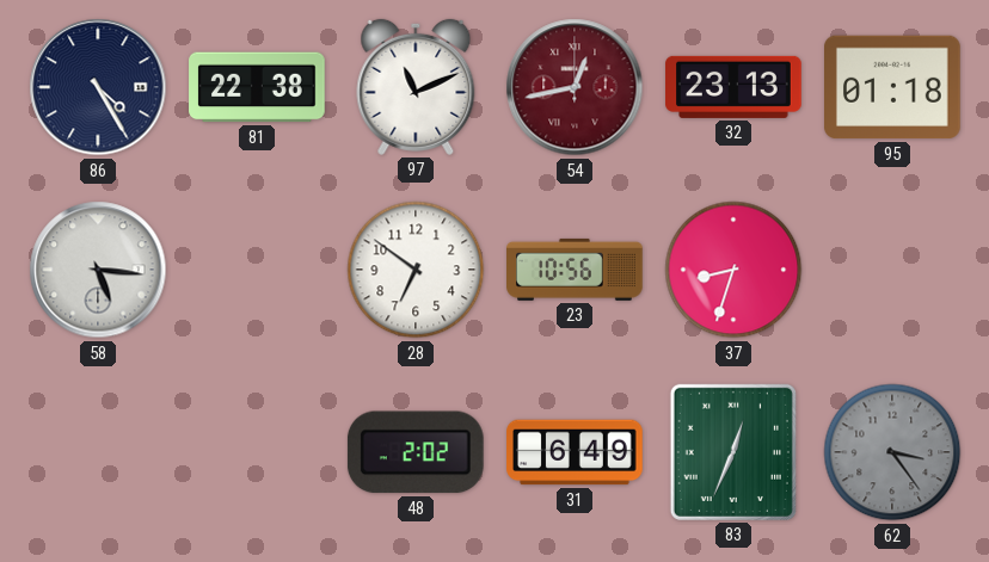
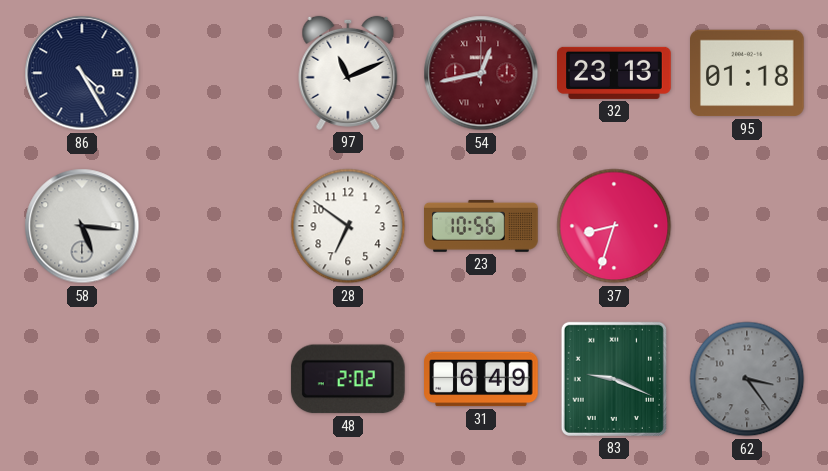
81: 22:38 -> none (257, 87)
83: 12:34 -> 9:19 (614, 379)
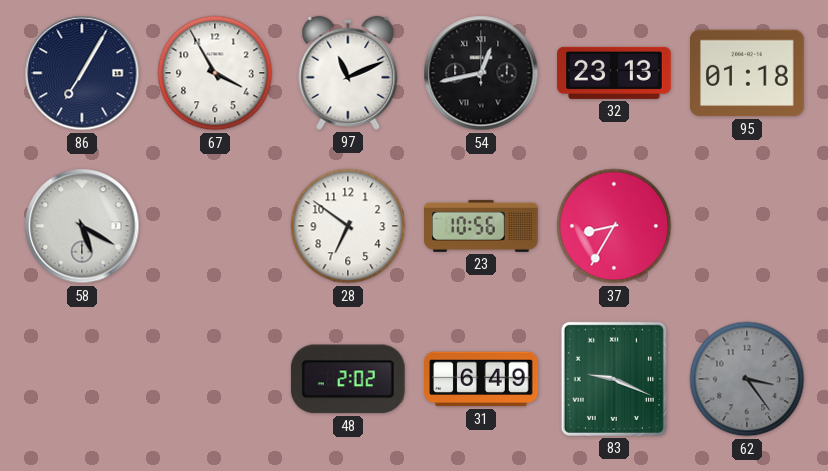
86: 4:25 -> 7:05 (82, 73)
67: none -> 3:55 (215, 73)
54 dial: burgundy -> black (481, 73)
58: 5:16 -> 5:20 (82, 226)
37: 8:33 -> 8:35 (614, 226)
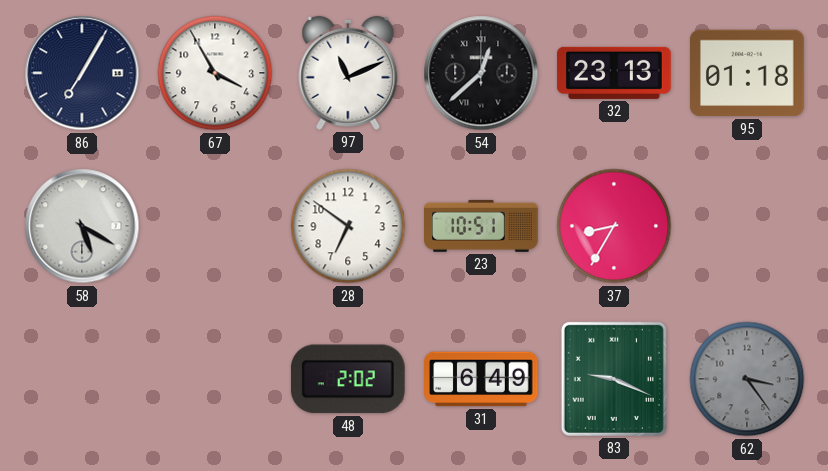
54: 12:43 -> 12:38 (481, 73)
23: 10:56 -> 10:51 (482, 226)
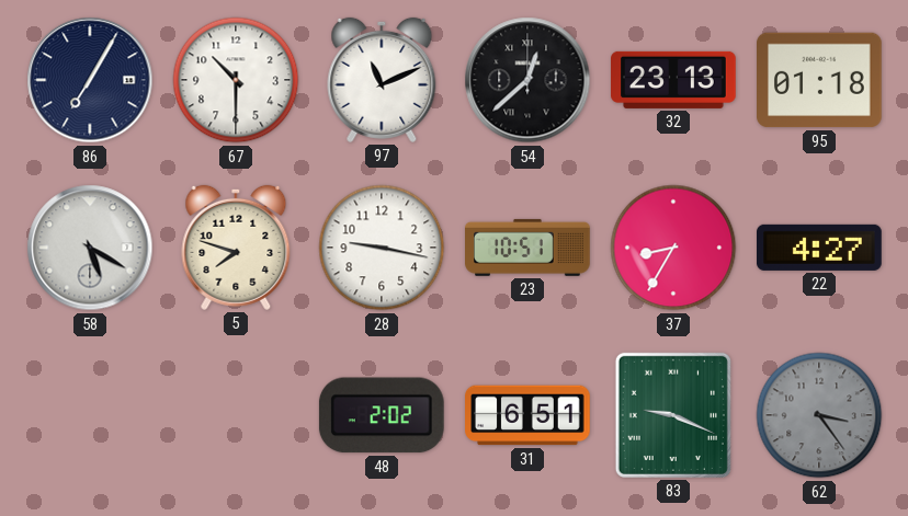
67: 3:55 -> 10:30 (236, 80)
5: none -> 7:48 (236, 248)
28: 6:51 -> 9:17 (382, 248)
22: none -> 4:27 (820, 248)
31: 6:49 -> 6:51 (527, 415)
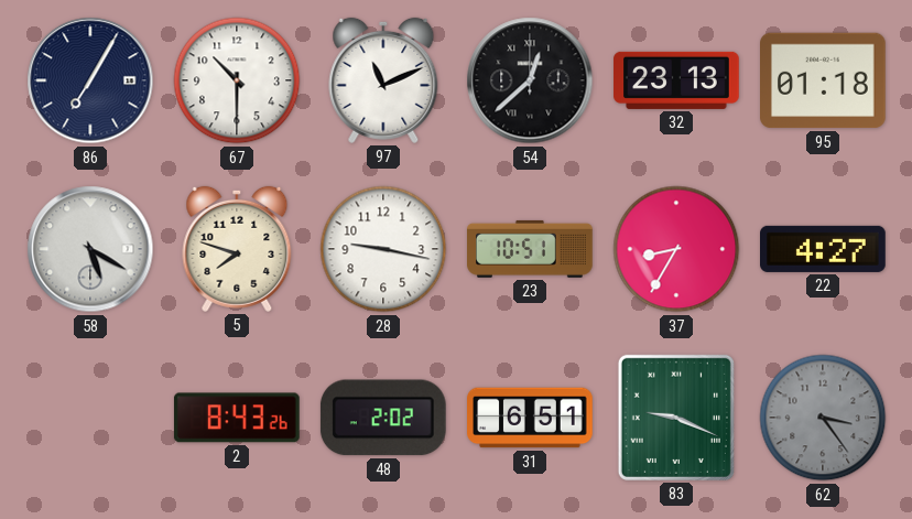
2: none -> 8:43 (237, 418)
